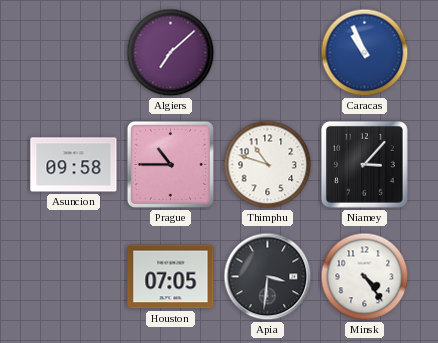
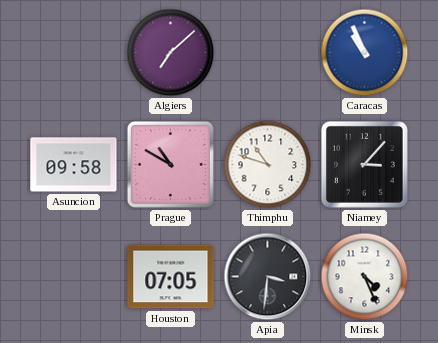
Prague: 10:45 -> 10:50 (170, 164)
Minsk: 4:24 -> 4:26 (365, 277)
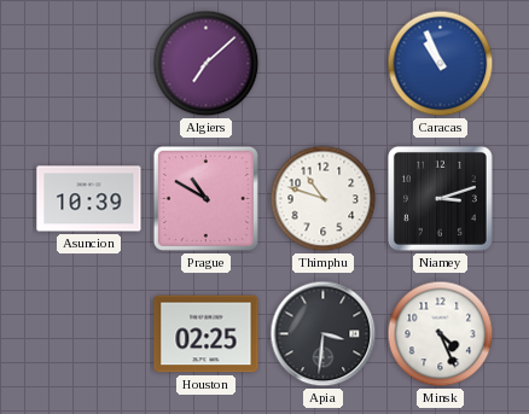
Asuncion: 09:58 -> 10:39 (89, 199)
Niamey: 3:07 -> 3:12 (440, 198)
Houston: 07:05 -> 02:25 (207, 334)
